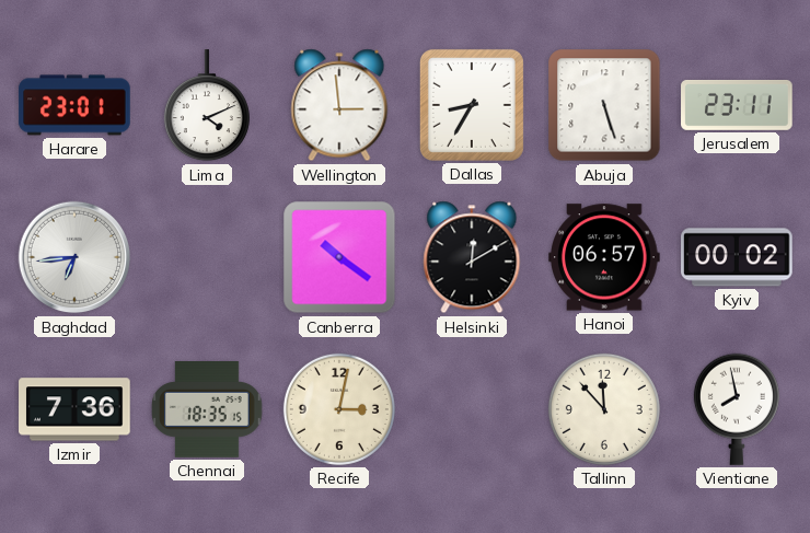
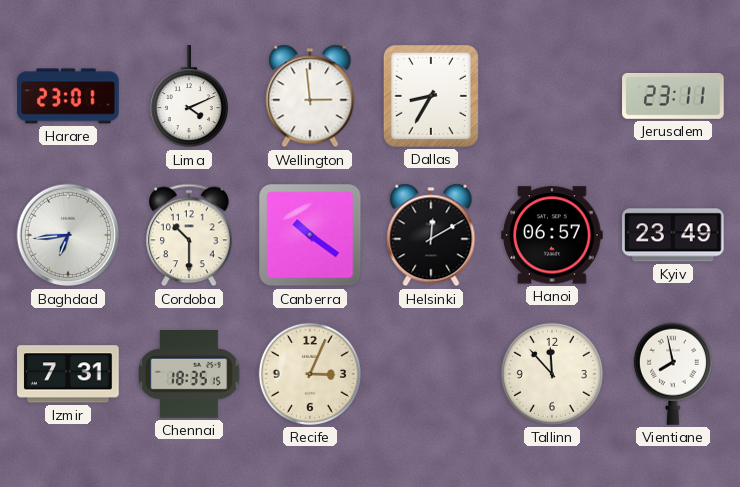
Abuja: 5:27 -> none (604, 105)
Cordoba: none -> 10:30 (189, 235)
Kyiv: 00:02 -> 23:49 (673, 235)
Izmir: 7:36 -> 7:31 (68, 374)
Recife: 3:02 -> 3:04 (310, 374)
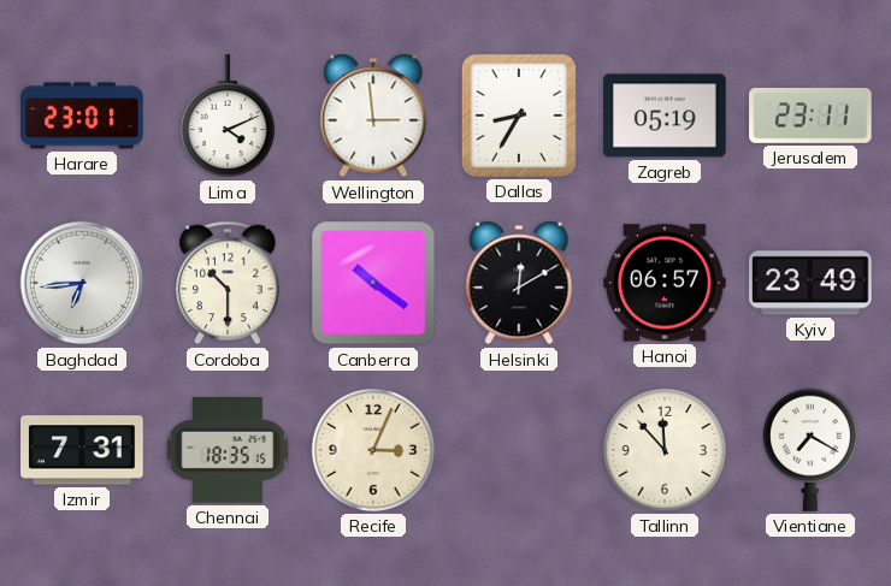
Zagreb: none -> 05:19 (665, 116)
Vientiane: 7:58 -> 7:20 (810, 450)
